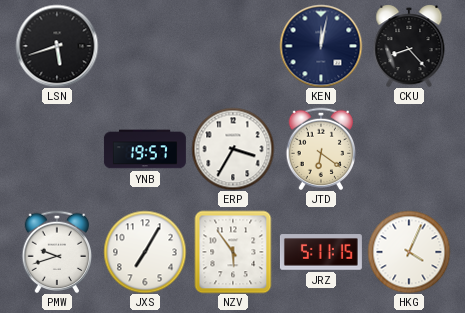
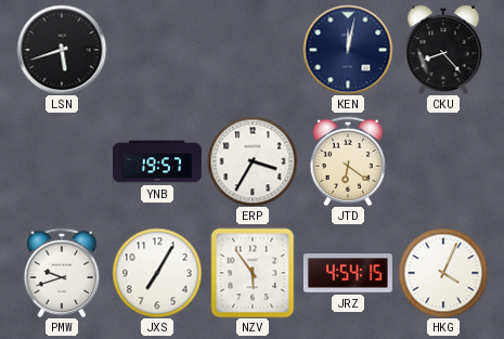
JRZ: 5:11 -> 4:54 (348, 273)
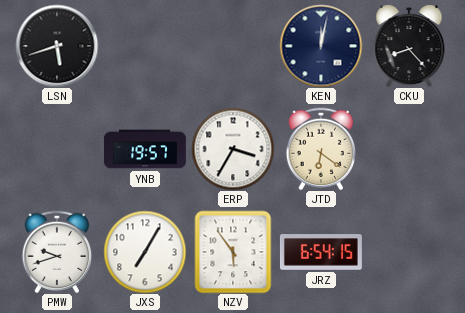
JRZ: 4:54 -> 6:54 (321, 252)
HKG: 4:04 -> none (443, 273)
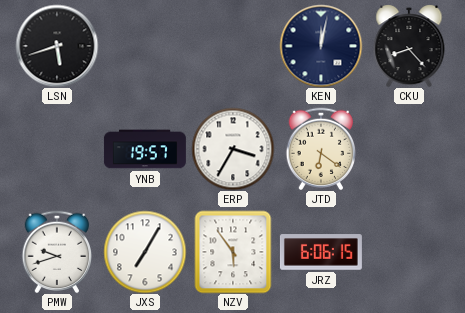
JRZ: 6:54 -> 6:06 (321, 252)
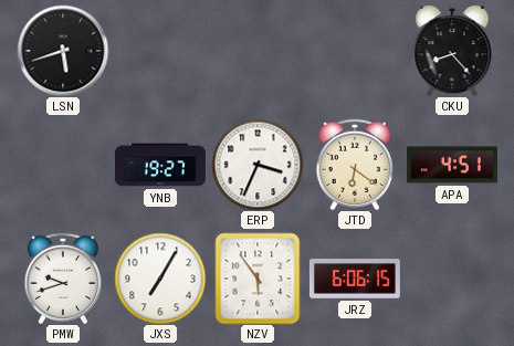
KEN: 12:02 -> none (321, 46)
YNB: 19:57 -> 19:27 (160, 165)
ERP: 3:35 -> 3:34 (258, 165)
APA: none -> 4:51 (452, 165)
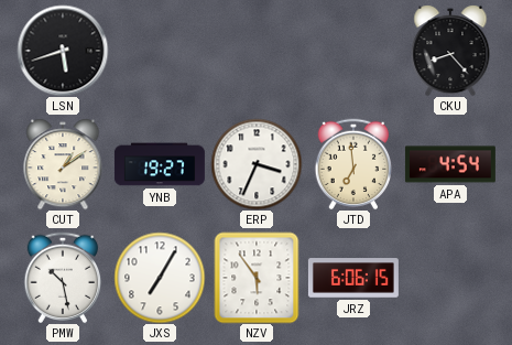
CUT: none -> 1:09 (63, 164)
JTD: 6:21 -> 6:59 (353, 163)
APA: 4:51 -> 4:54 (450, 164)
PMW: 9:42 -> 10:28 (63, 277)
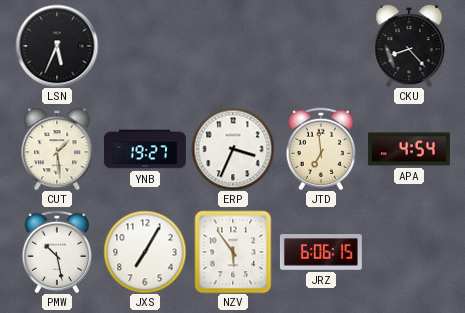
LSN: 5:42 -> 5:34 (57, 46)
CUT: 1:09 -> 1:29 (57, 149)
